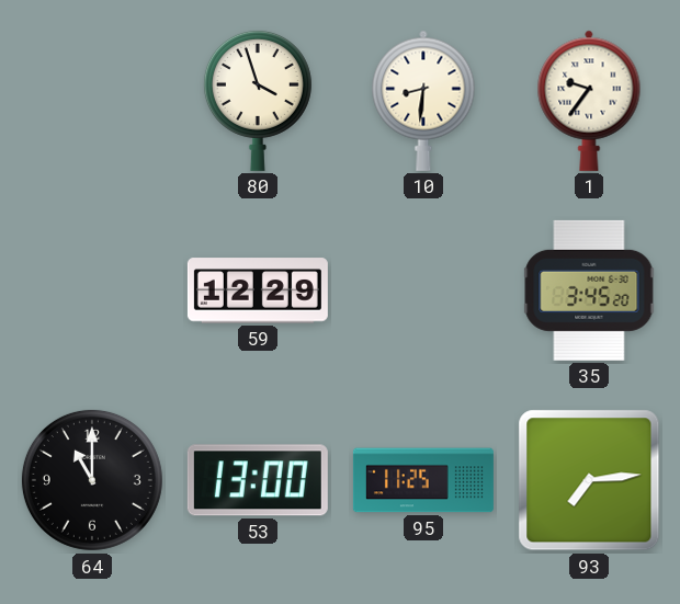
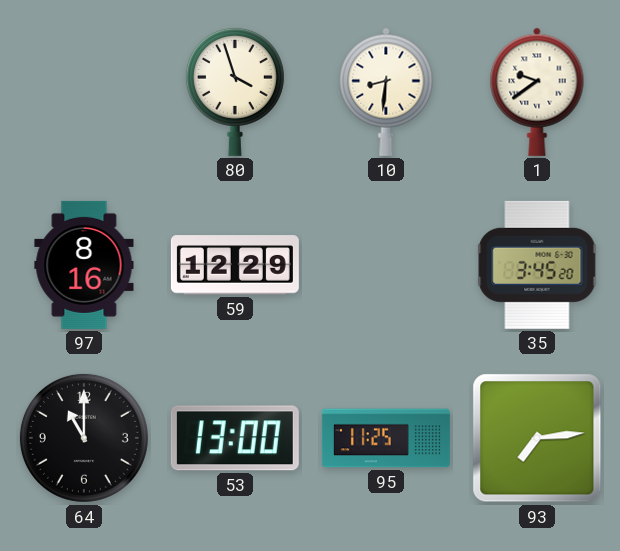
1: 9:36 -> 9:39 (537, 92)
97: none -> 8:16 (84, 265)
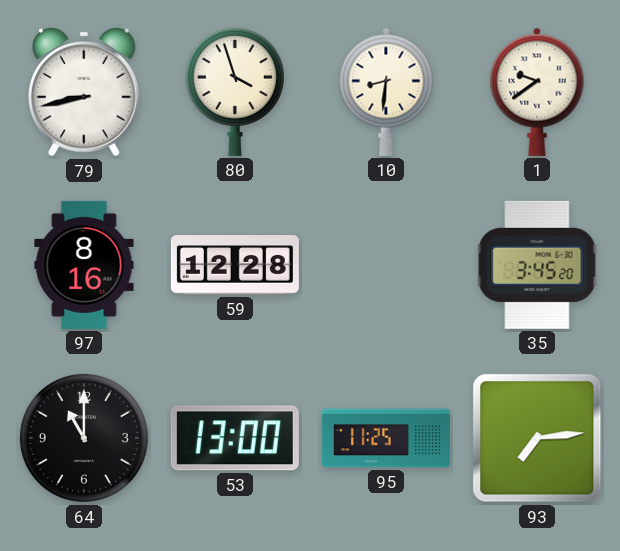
79: none -> 8:43 (85, 92)
59: 12:29 -> 12:28 (235, 265)
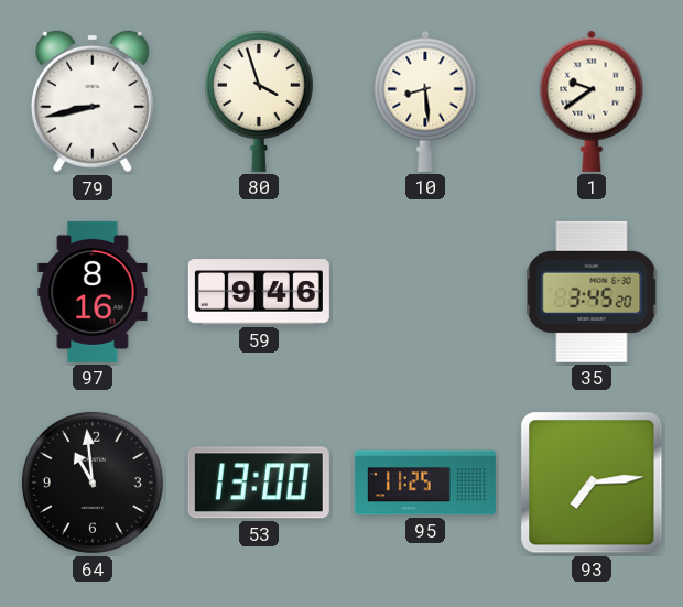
10: 8:31 -> 8:29 (425, 101)
59: 12:28 -> 9:46 (259, 292)
64: 11:00 -> 10:59 (93, 483)
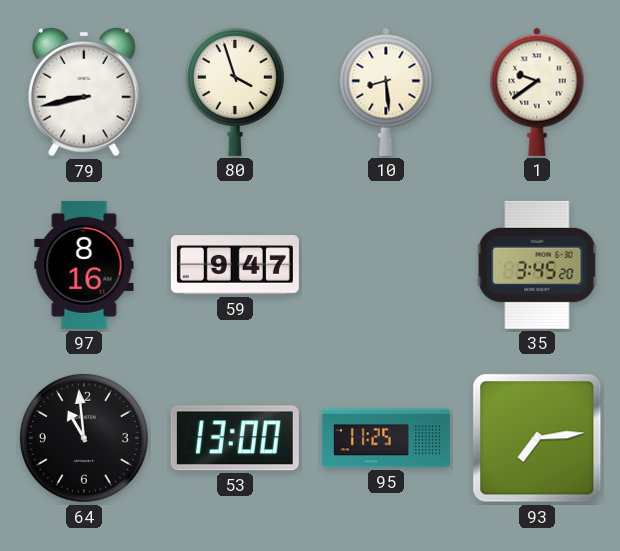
59: 9:46 -> 9:47 (235, 265)
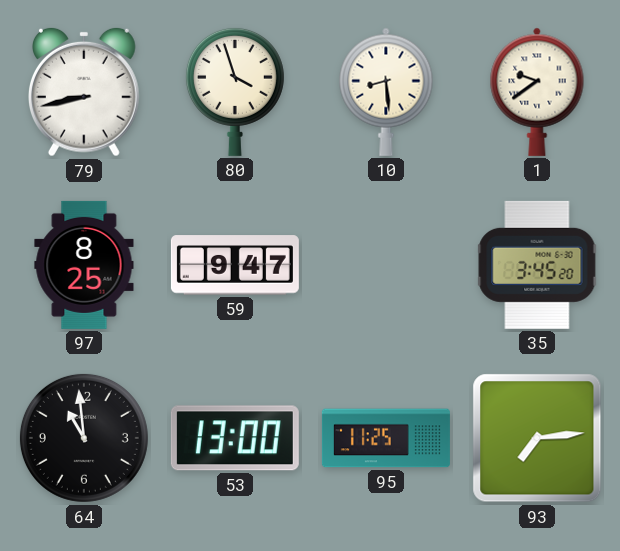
97: 8:16 -> 8:25 (84, 265)
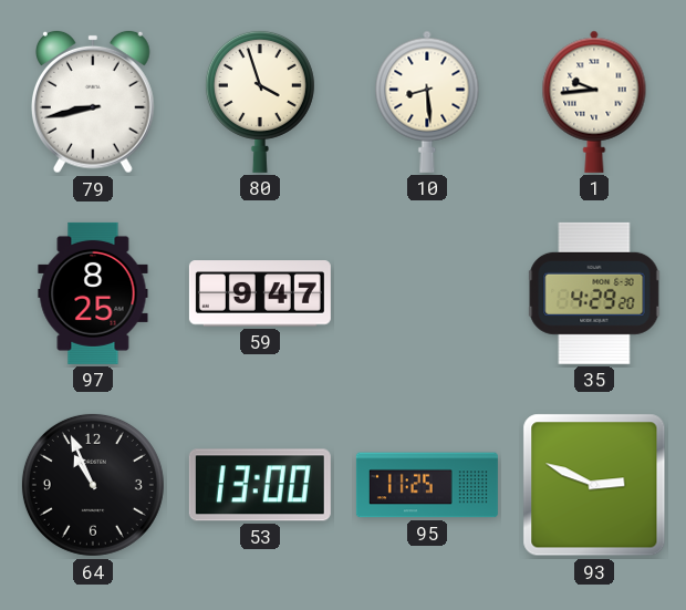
1: 9:39 -> 9:44 (594, 102)
35: 3:45 -> 4:29 (594, 293)
64: 10:59 -> 10:56 (93, 485)
93: 7:14 -> 2:49 (594, 485)
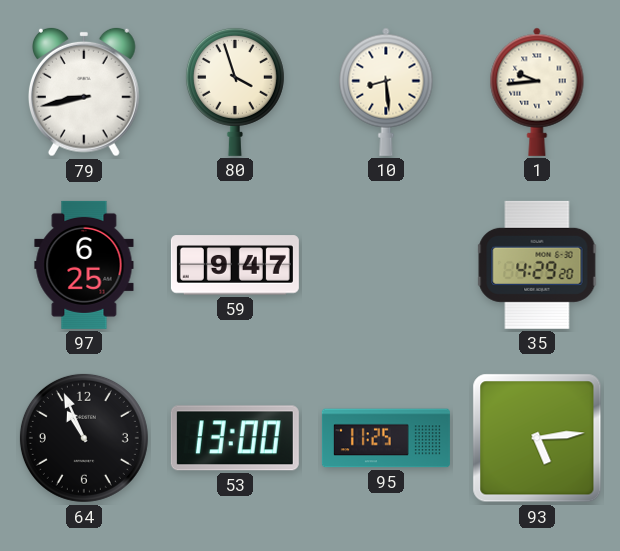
97: 8:25 -> 6:25 (84, 265)
93: 2:49 -> 5:14 (537, 438)
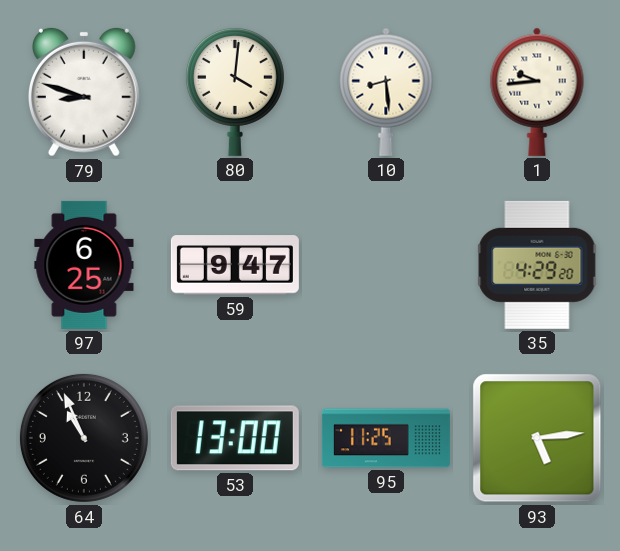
79: 8:43 -> 8:48 (85, 92)
80: 3:57 -> 4:01 (235, 91)
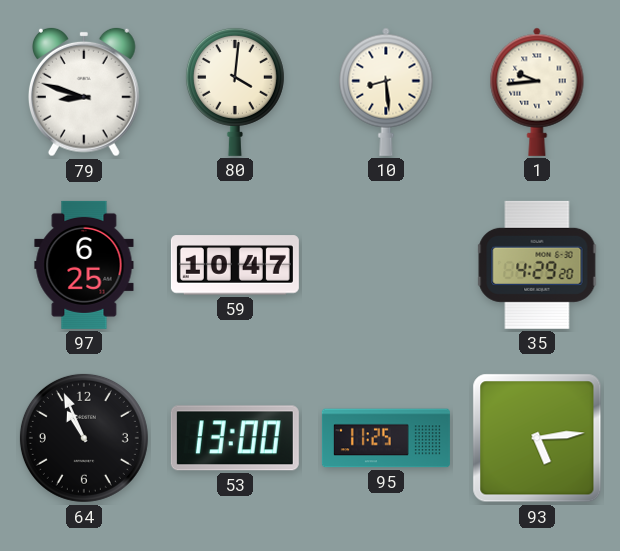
59: 9:47 -> 10:47 (235, 265)
